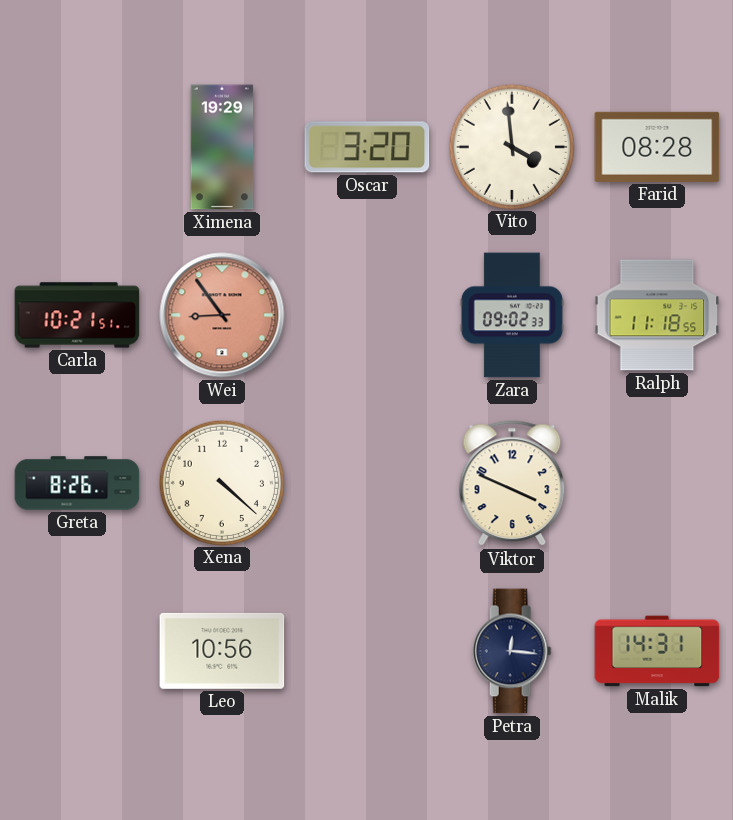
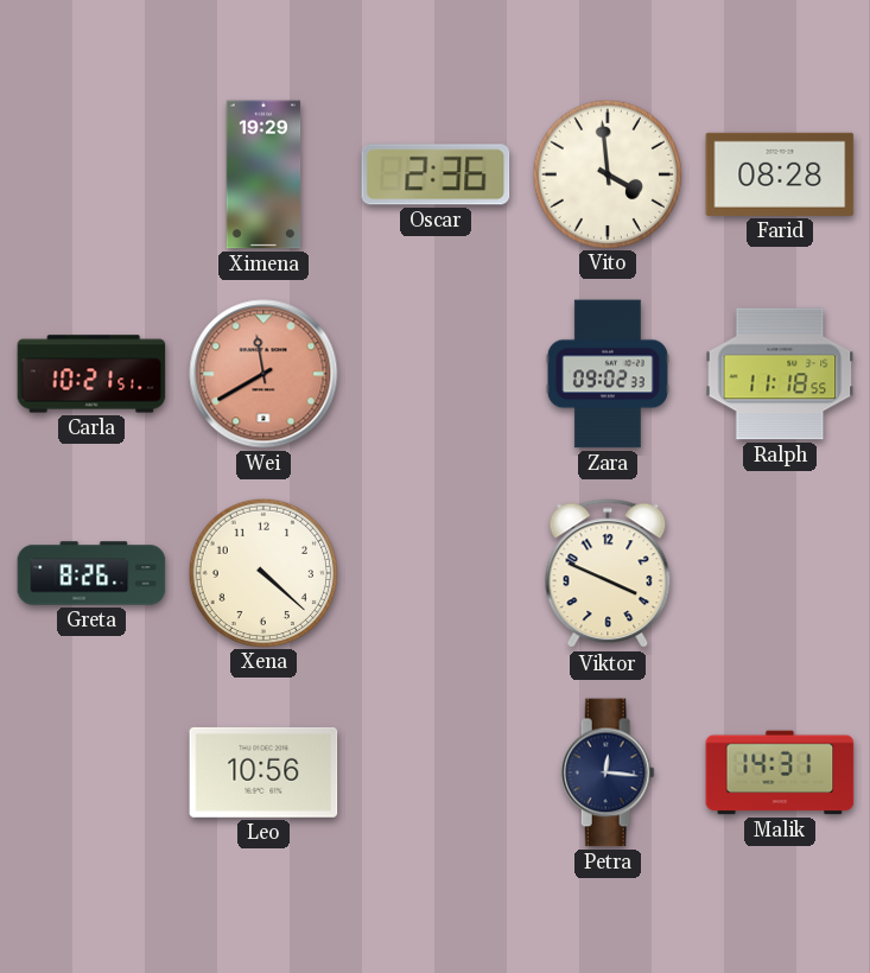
Oscar: 3:20 -> 2:36 (436, 174)
Wei: 8:54 -> 11:40 (263, 374)
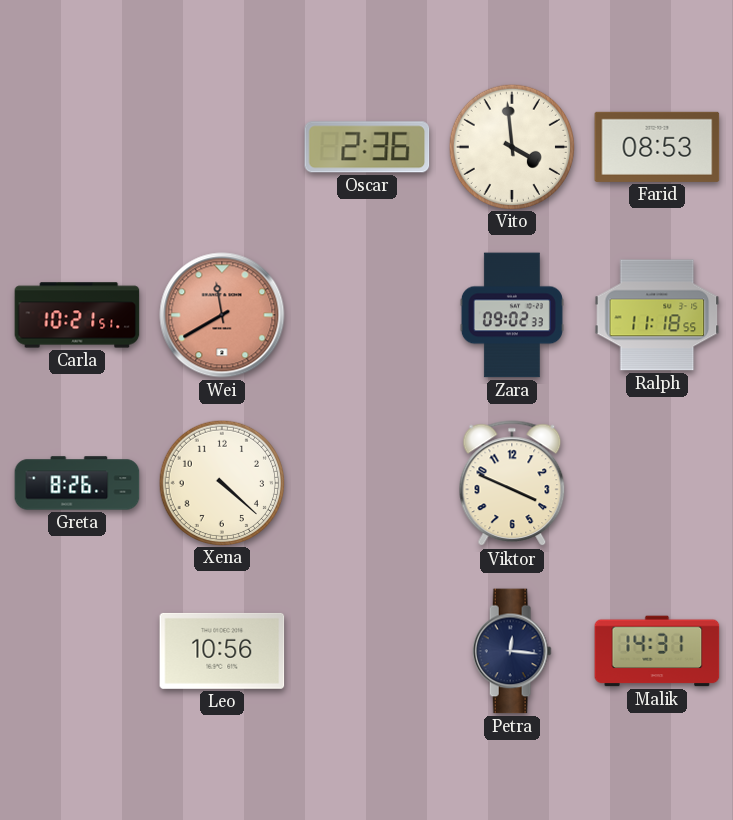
Ximena: 19:29 -> none (263, 174)
Farid: 08:28 -> 08:53 (657, 147)
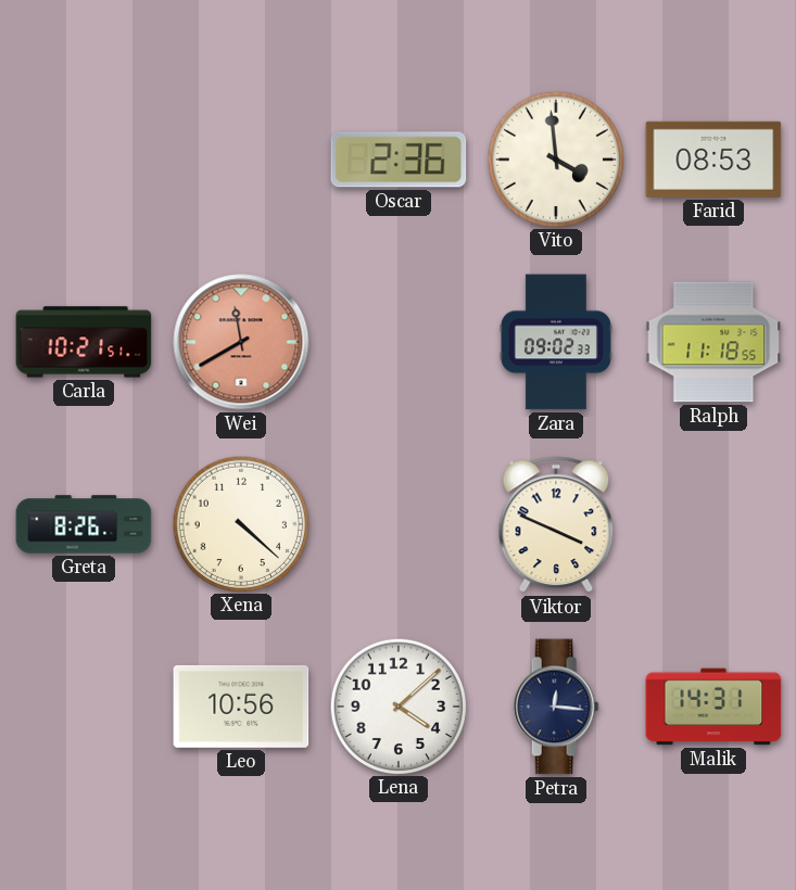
Lena: none -> 4:08 (397, 705)
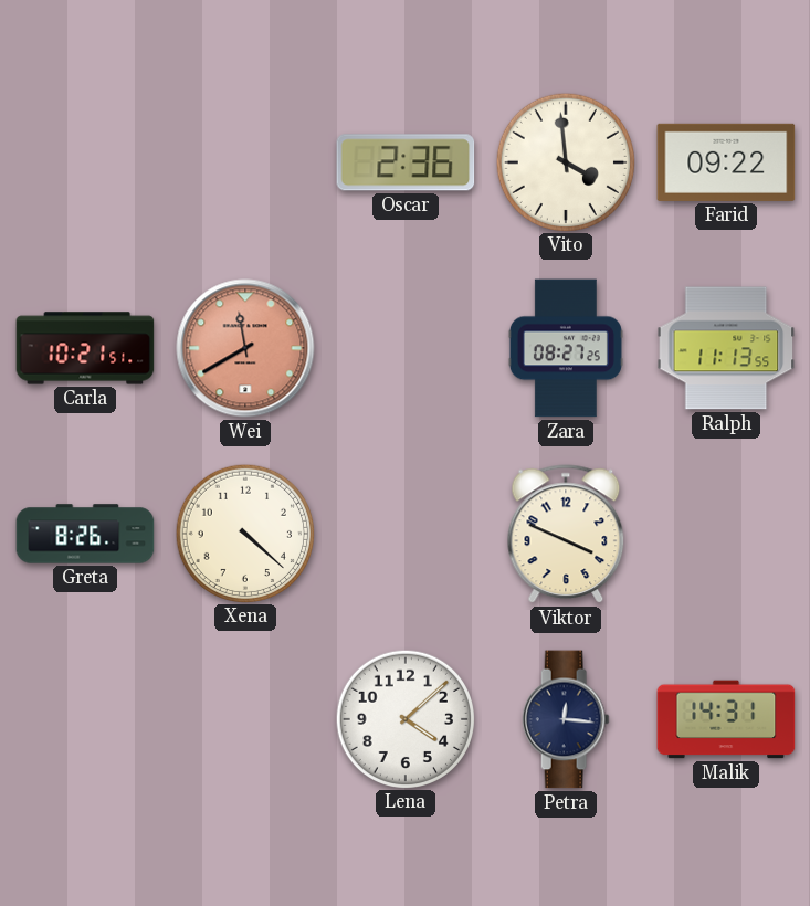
Farid: 08:53 -> 09:22 (726, 162)
Zara: 09:02 -> 08:27 (566, 348)
Ralph: 11:18 -> 11:13 (726, 348)
Leo: 10:56 -> none (241, 707)
